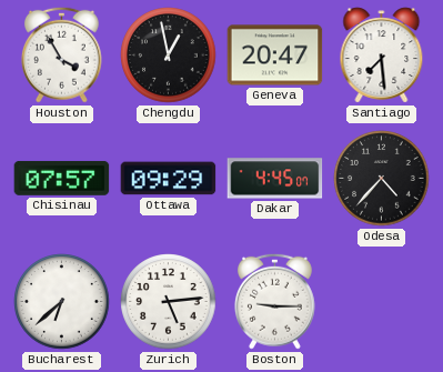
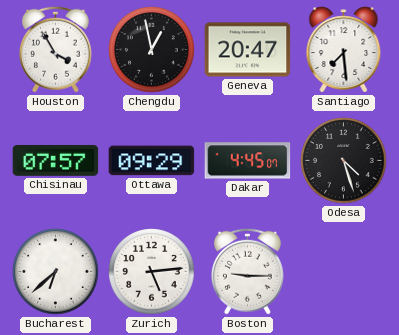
Odesa: 4:37 -> 4:27 (344, 161)
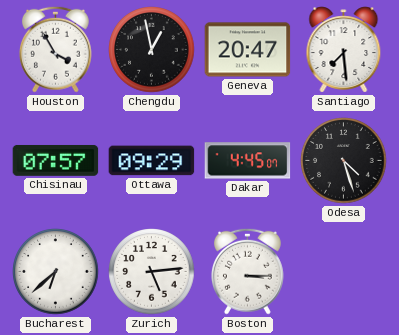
Boston: 9:15 -> 3:15 (247, 271)
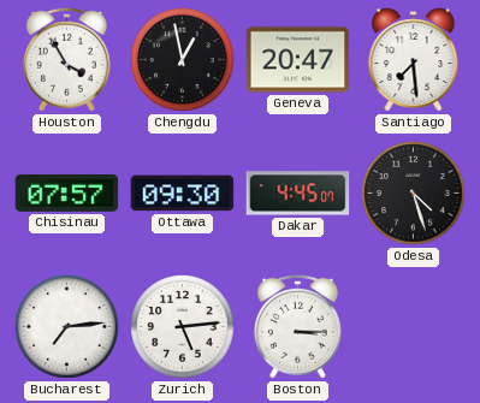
Ottawa: 09:29 -> 09:30 (183, 194)
Bucharest: 6:38 -> 7:14 (67, 327)
